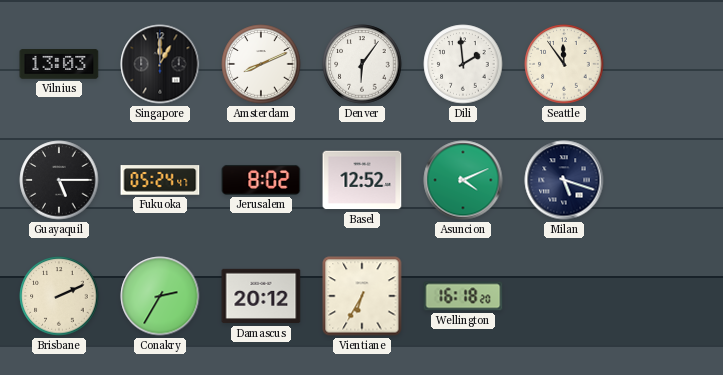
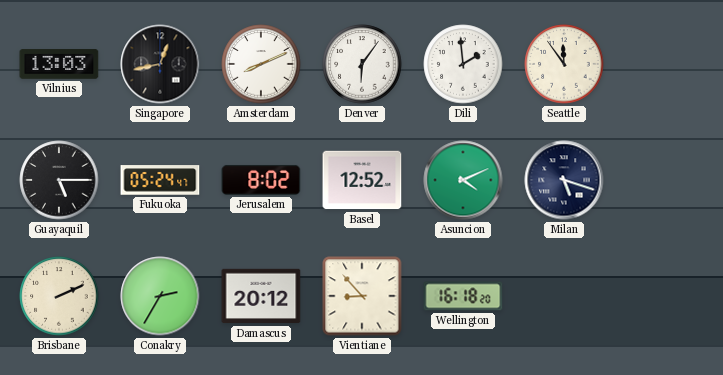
Singapore: 1:00 -> 12:43 (160, 64)
Vientiane: 6:35 -> 8:53 (362, 296)
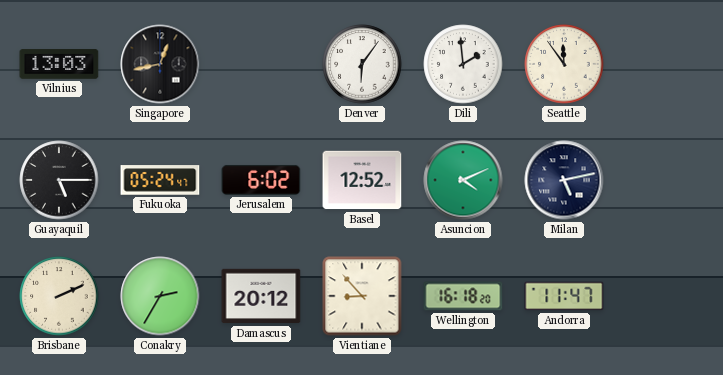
Amsterdam: 8:11 -> none (261, 64)
Jerusalem: 8:02 -> 6:02 (261, 180)
Milan: 5:18 -> 5:13 (564, 180)
Andorra: none -> 11:47 (564, 296)
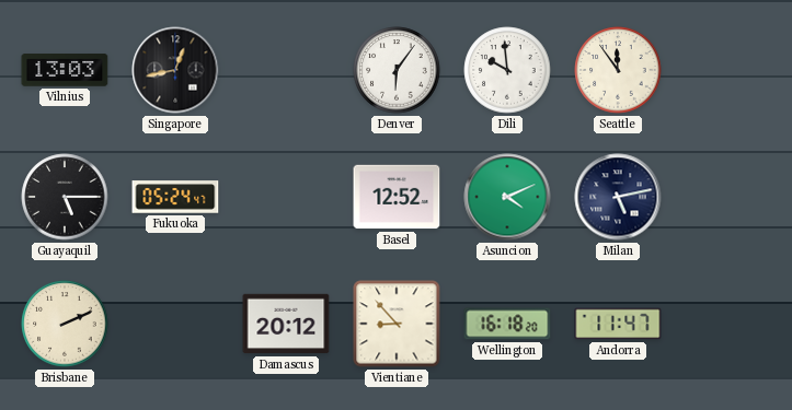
Dili: 1:59 -> 9:59 (507, 70)
Jerusalem: 6:02 -> none (261, 180)
Conakry: 2:35 -> none (160, 296)
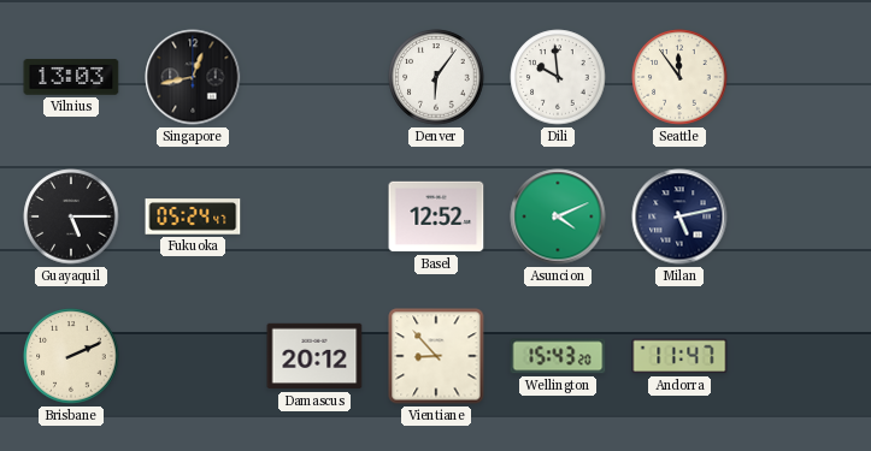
Wellington: 16:18 -> 15:43 (558, 356)
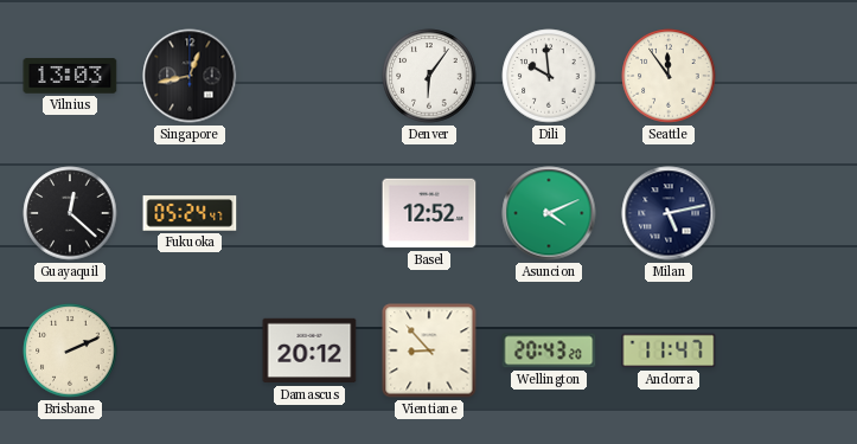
Guayaquil: 5:15 -> 12:22 (70, 213)
Wellington: 15:43 -> 20:43 (549, 350)
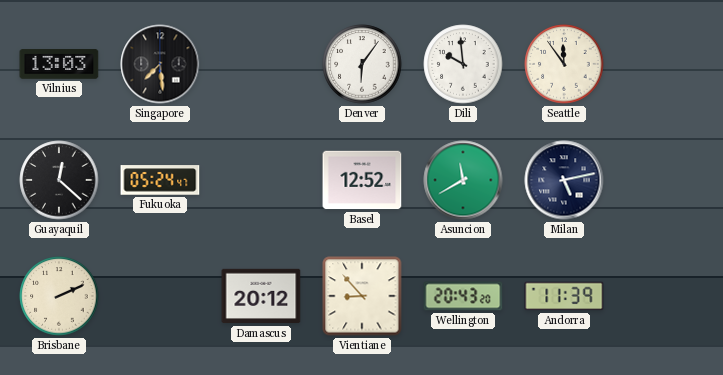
Singapore: 12:43 -> 7:29 (160, 64)
Asuncion: 4:11 -> 11:40 (463, 180)
Andorra: 11:47 -> 11:39 (564, 296)
